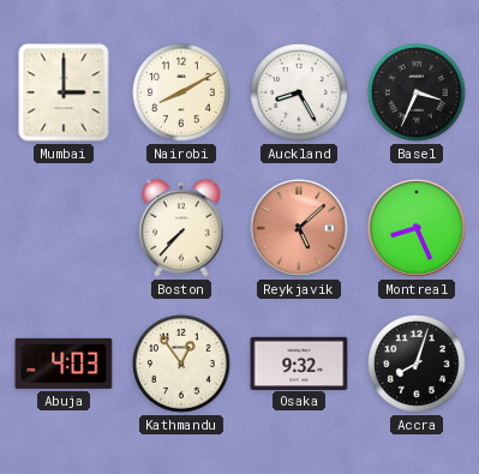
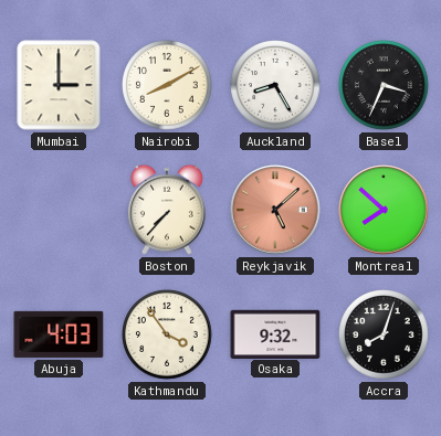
Montreal: 8:26 -> 7:52 (384, 210)
Kathmandu: 12:54 -> 3:54 (167, 334)
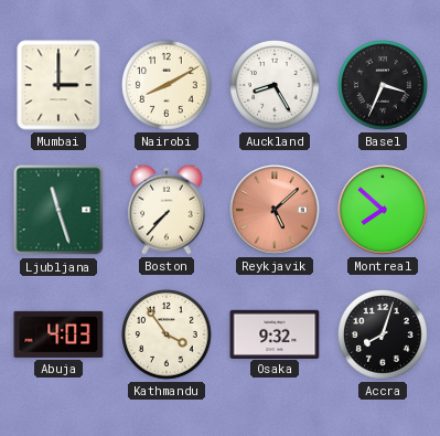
Ljubljana: none -> 11:27 (58, 210)
